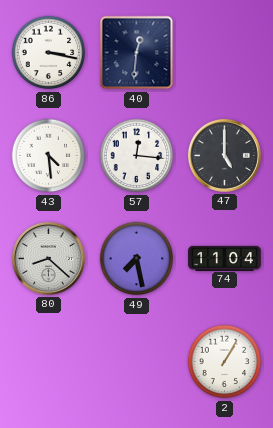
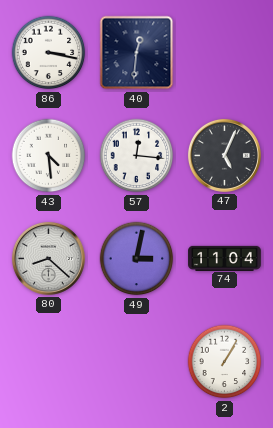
47: 5:00 -> 5:04 (224, 155)
49: 7:28 -> 3:02 (137, 259)
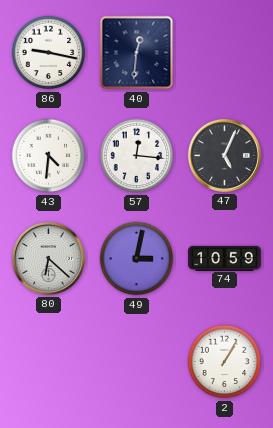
86: 3:17 -> 9:17 (49, 53)
43: 4:29 -> 4:31 (49, 156)
80: 8:22 -> 6:22 (48, 258)
74: 11:04 -> 10:59 (225, 258)
